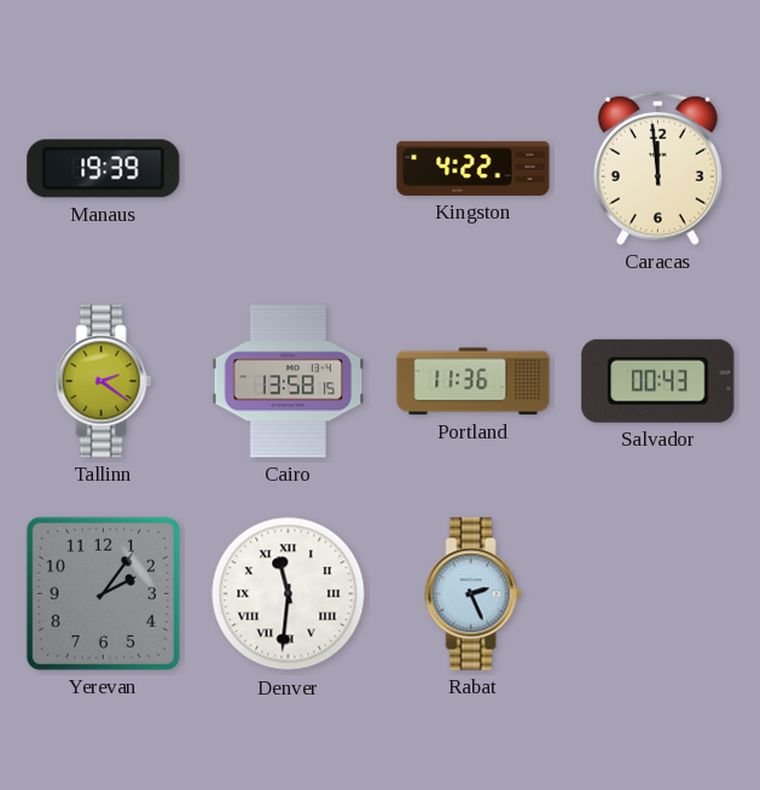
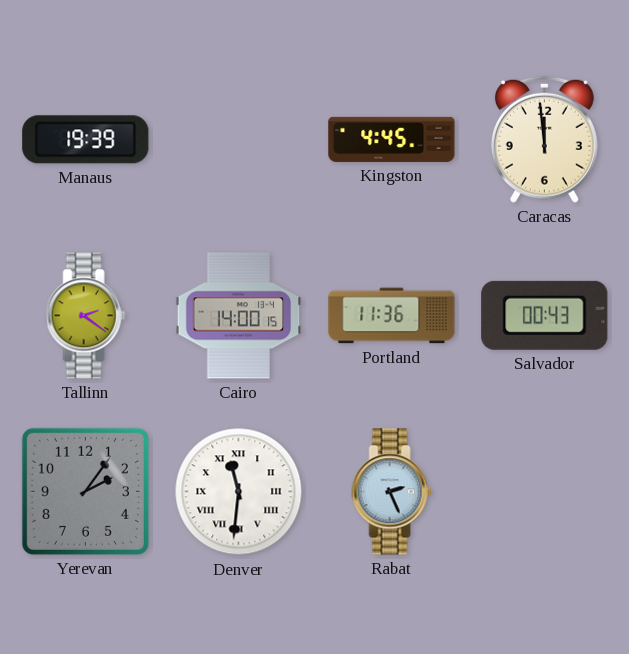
Kingston: 4:22 -> 4:45 (392, 139)
Cairo: 13:58 -> 14:00 (239, 316)
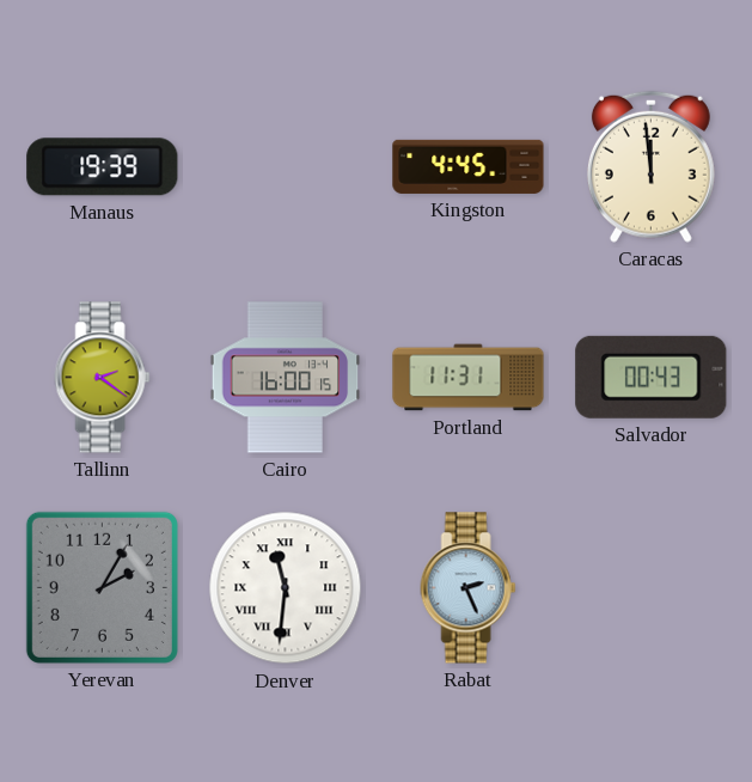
Cairo: 14:00 -> 16:00 (286, 378)
Portland: 11:36 -> 11:31 (469, 378)
Yerevan: 2:06 -> 2:05 (102, 587)
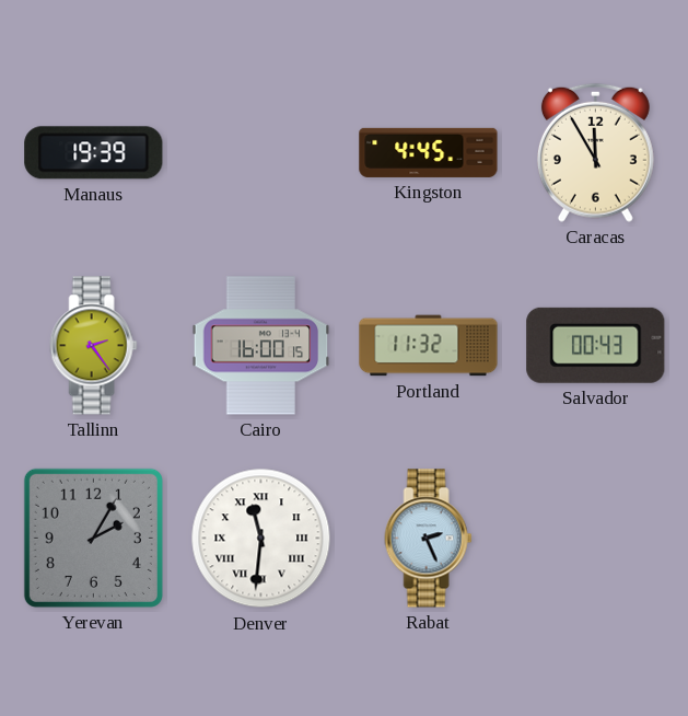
Caracas: 11:59 -> 11:55 (595, 152)
Tallinn: 2:21 -> 2:24 (94, 346)
Portland: 11:31 -> 11:32 (429, 346)
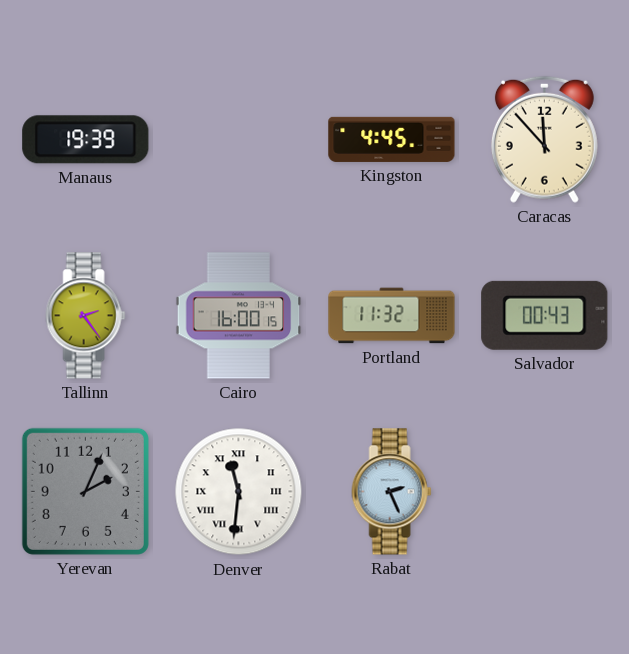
Caracas: 11:55 -> 11:53 (544, 139)
Yerevan: 2:05 -> 2:04 (85, 491)
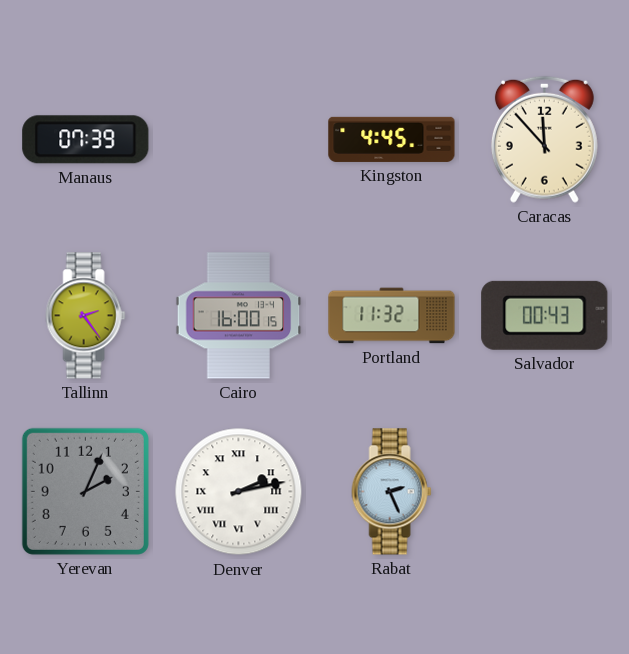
Manaus: 19:39 -> 07:39 (86, 140)
Denver: 11:31 -> 2:13 (239, 492)
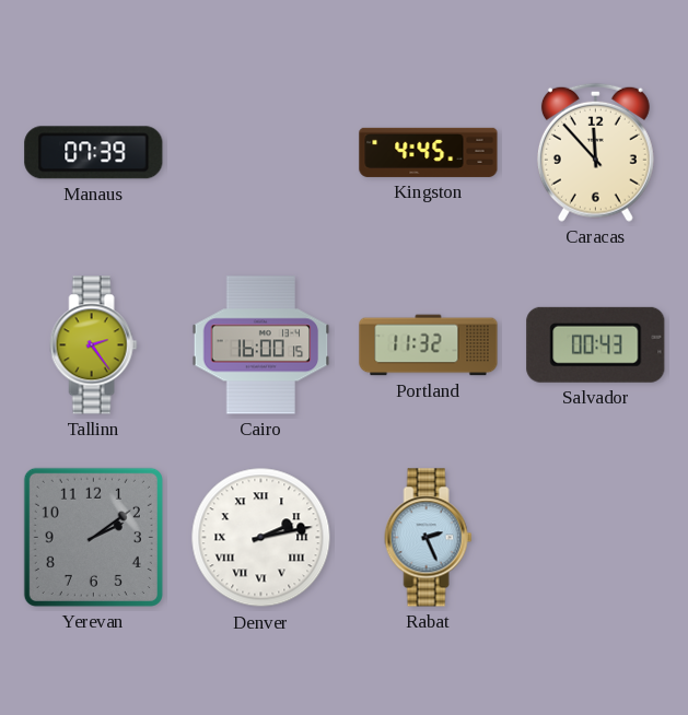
Yerevan: 2:04 -> 2:09 (93, 537)
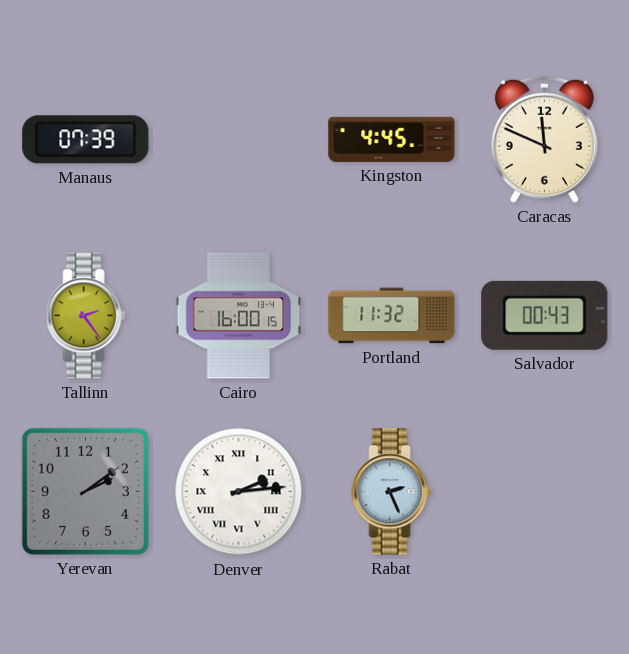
Caracas: 11:53 -> 11:49 (544, 139)
Denver: 2:13 -> 2:14 (239, 492)
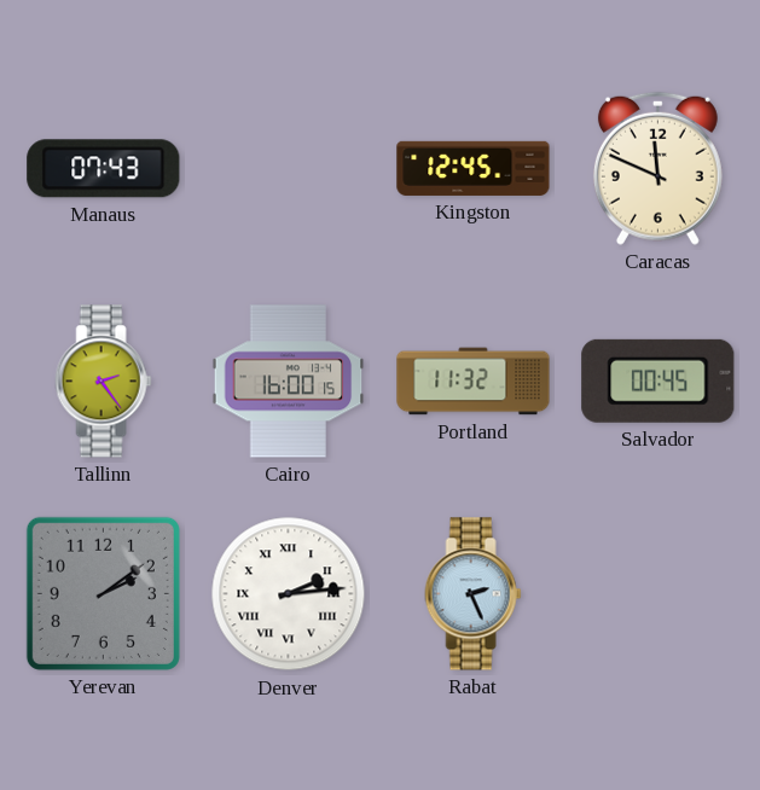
Manaus: 07:39 -> 07:43 (104, 169)
Kingston: 4:45 -> 12:45 (474, 168)
Salvador: 00:43 -> 00:45 (659, 381)
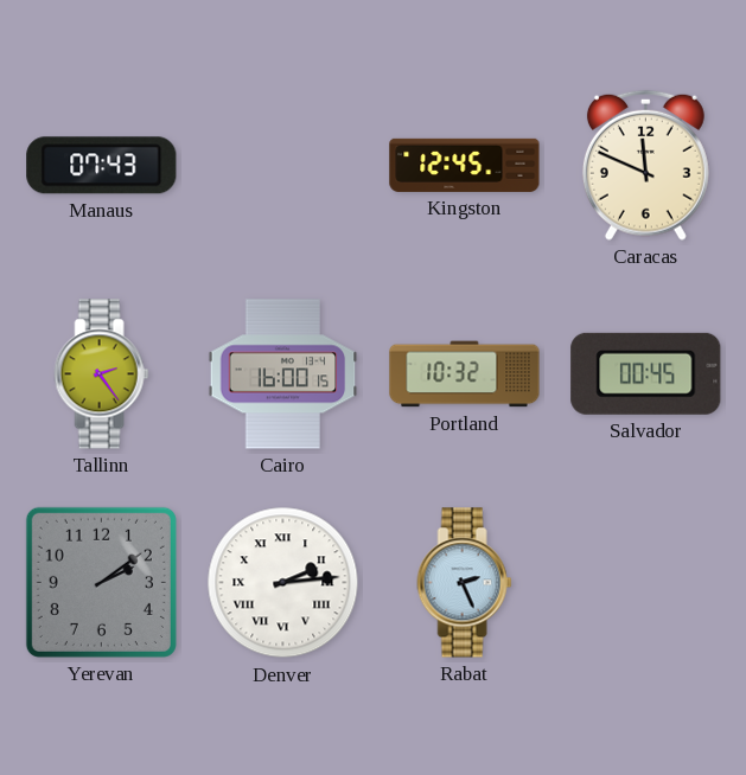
Portland: 11:32 -> 10:32 (465, 374)
